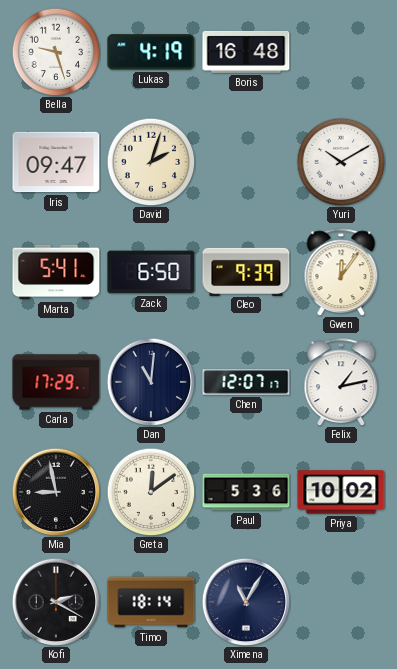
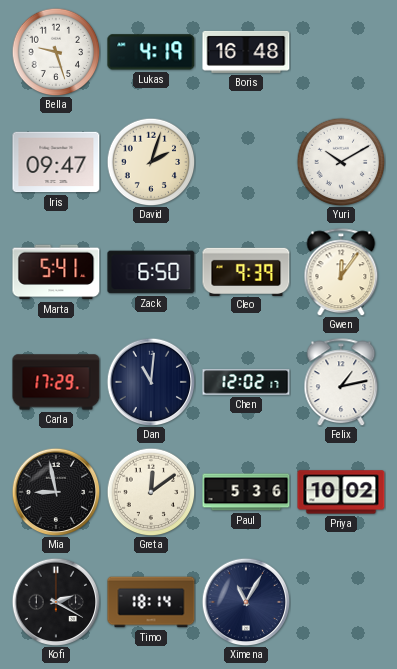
Chen: 12:07 -> 12:02 (246, 382)
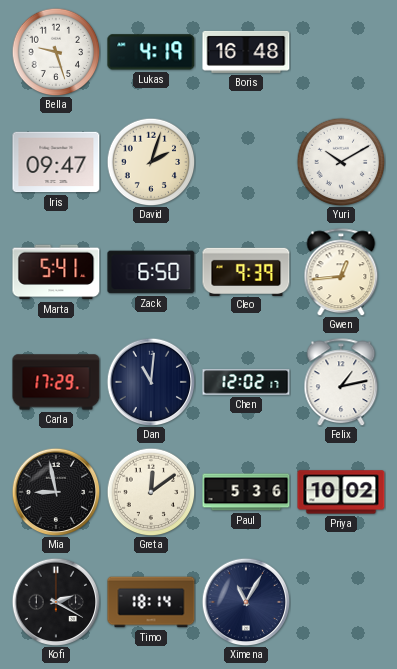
Gwen: 12:06 -> 12:44 (341, 272)
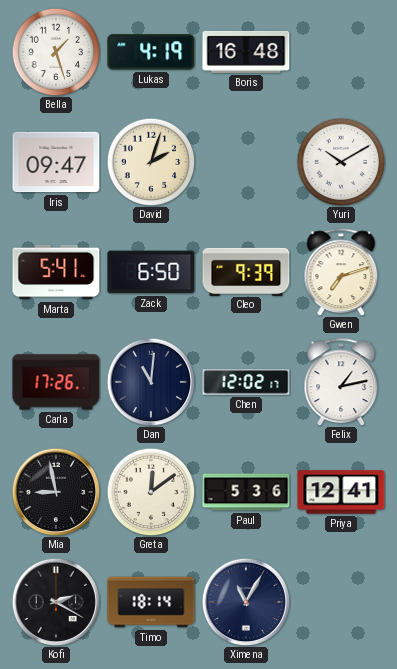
Bella: 9:27 -> 1:27 (56, 52)
Gwen: 12:44 -> 7:12 (341, 272)
Carla: 17:29 -> 17:26 (56, 382)
Priya: 10:02 -> 12:41 (341, 492)
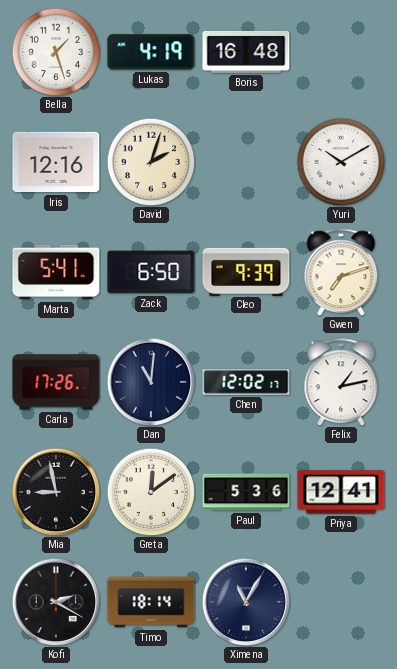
Iris: 09:47 -> 12:16 (56, 162)
